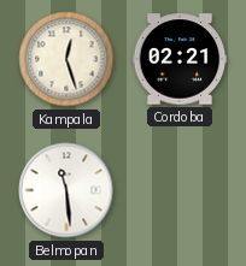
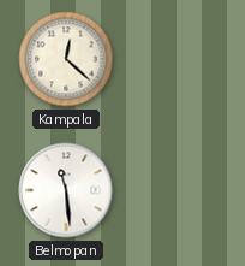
Kampala: 12:27 -> 12:22 (66, 59)
Cordoba: 02:21 -> none (180, 59)
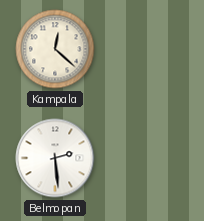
Belmopan: 11:29 -> 2:29 (55, 158)
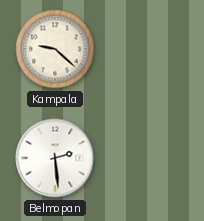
Kampala: 12:22 -> 9:22 (55, 49)
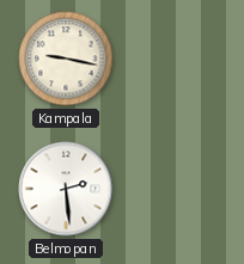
Kampala: 9:22 -> 9:17 (66, 59)
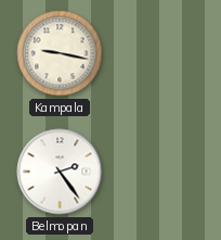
Belmopan: 2:29 -> 2:24 (60, 172)
